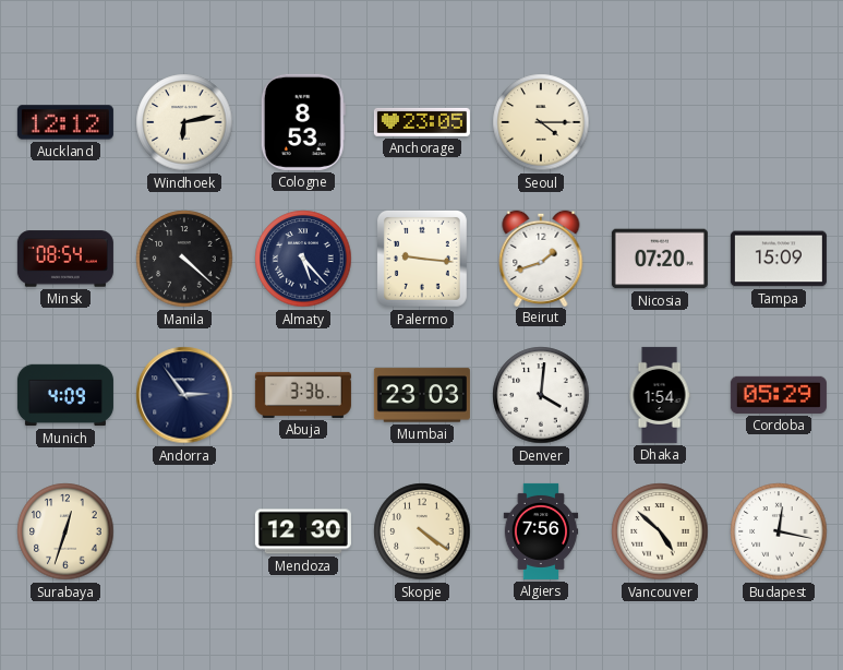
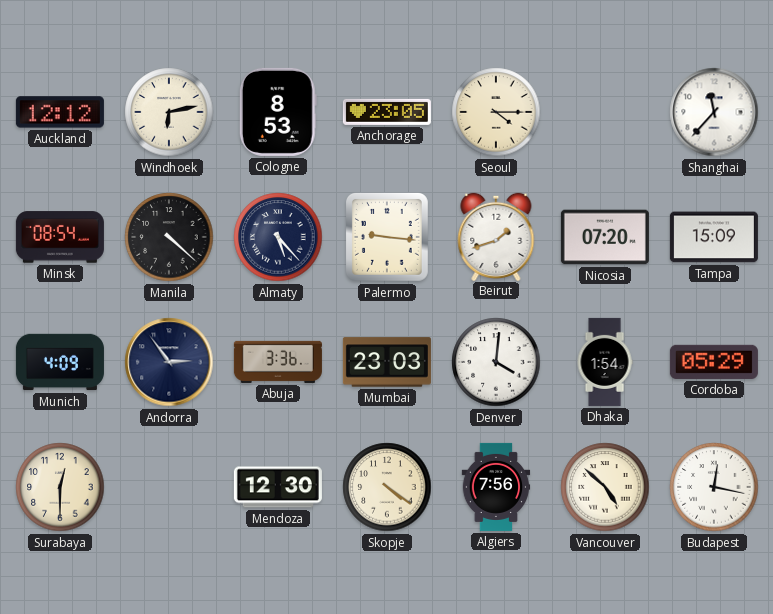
Shanghai: none -> 11:37 (714, 112)
Surabaya: 12:33 -> 12:30 (60, 487)
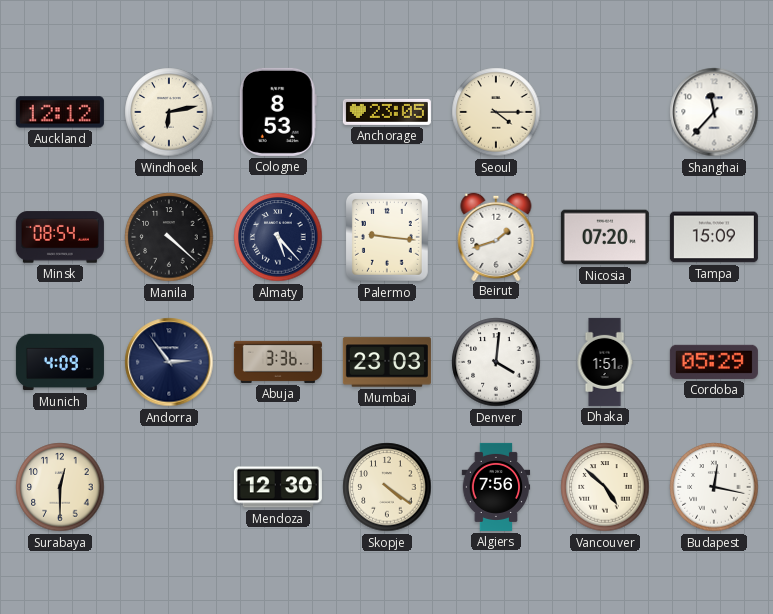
Dhaka: 1:54 -> 1:51 (605, 362)
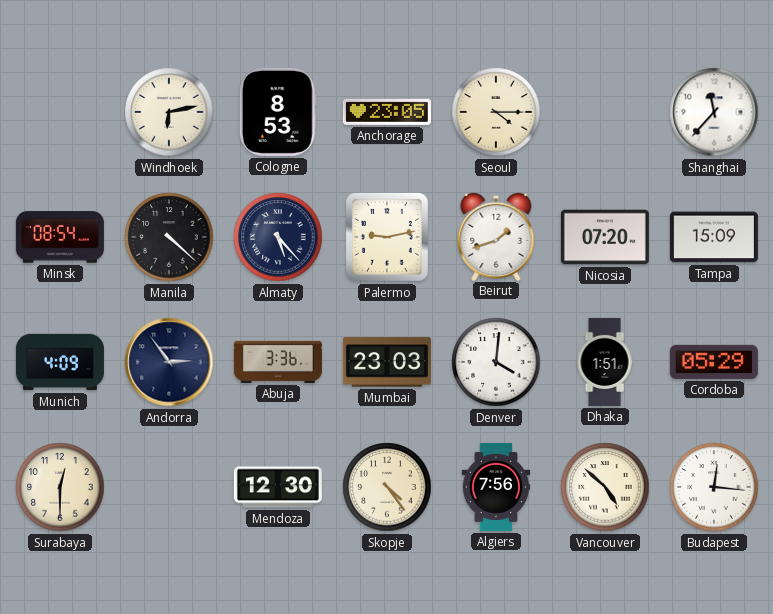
Auckland: 12:12 -> none (60, 112)
Palermo: 9:16 -> 9:13 (387, 237)
Skopje: 4:21 -> 4:24 (387, 487)
Budapest: 12:17 -> 12:16 (714, 487)
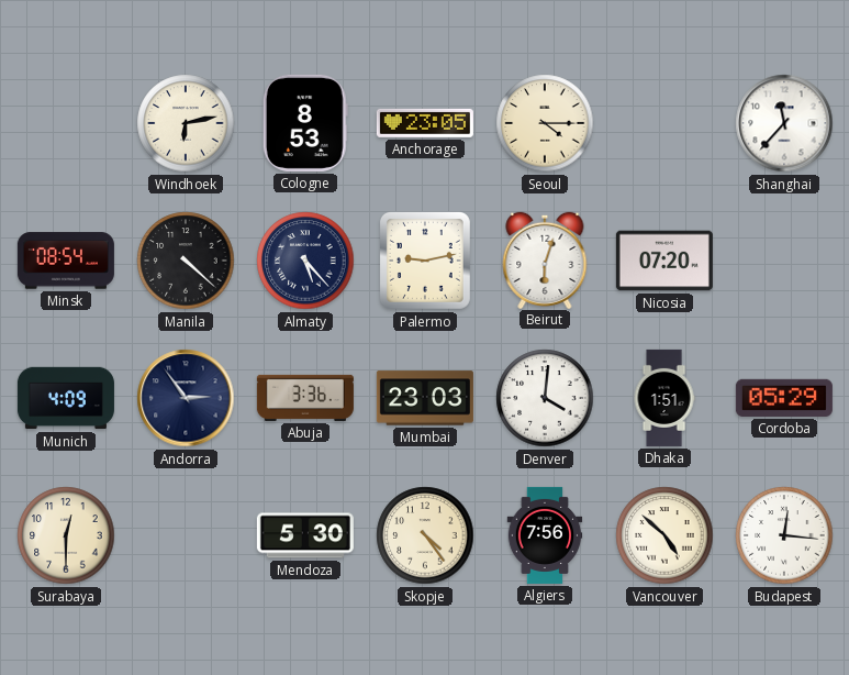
Beirut: 1:42 -> 6:03 (545, 259)
Tampa: 15:09 -> none (714, 237)
Mendoza: 12:30 -> 5:30 (305, 535)
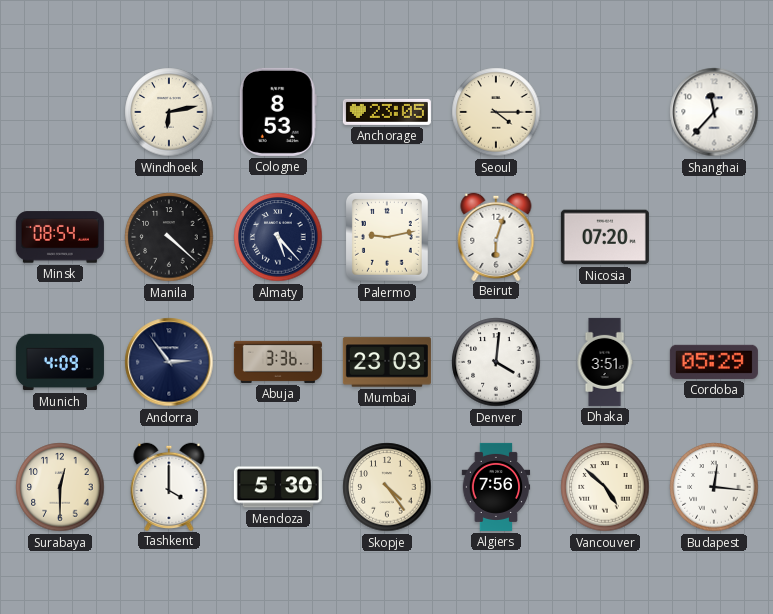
Dhaka: 1:51 -> 3:51 (605, 362)
Tashkent: none -> 4:00 (169, 486)
